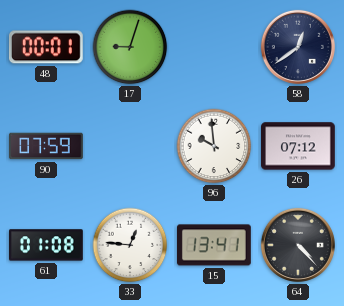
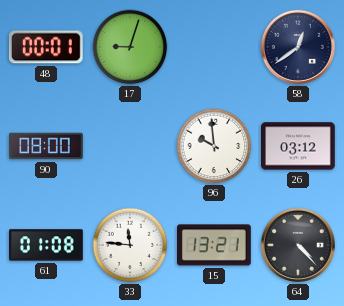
90: 07:59 -> 08:00 (47, 146)
26: 07:12 -> 03:12 (299, 146)
33: 12:46 -> 11:46 (130, 245)
15: 13:41 -> 13:21 (215, 245)
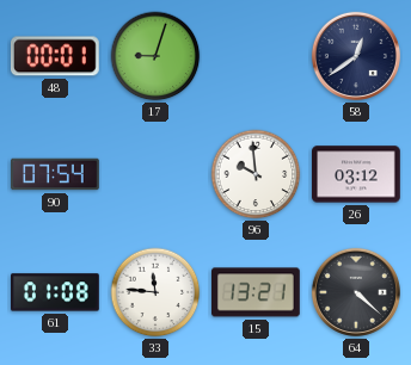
90: 08:00 -> 07:54 (56, 174)
64: 4:23 -> 4:22 (356, 292)
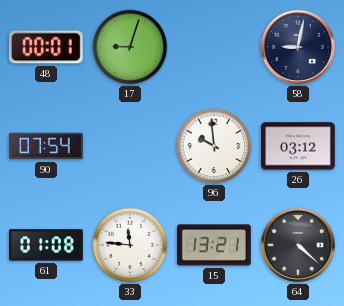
58: 12:39 -> 9:02 (298, 47)
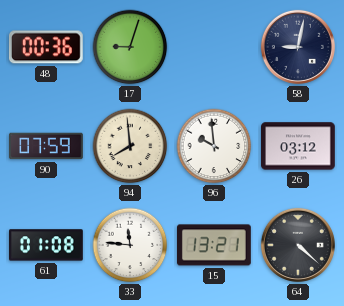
48: 00:01 -> 00:36 (46, 47)
90: 07:54 -> 07:59 (47, 146)
94: none -> 7:59 (130, 146)
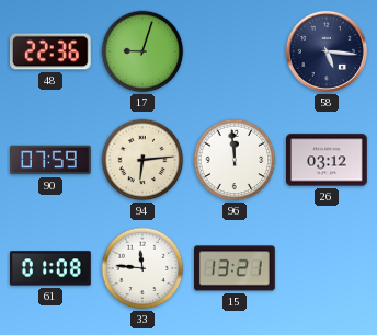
48: 00:36 -> 22:36 (50, 51)
58: 9:02 -> 5:16 (327, 51)
94: 7:59 -> 6:14 (142, 160)
96: 9:59 -> 11:59 (235, 160)
64: 4:22 -> none (298, 245)
